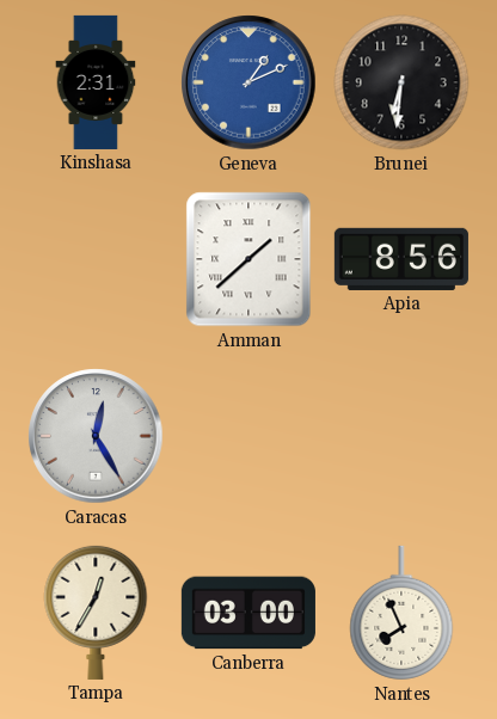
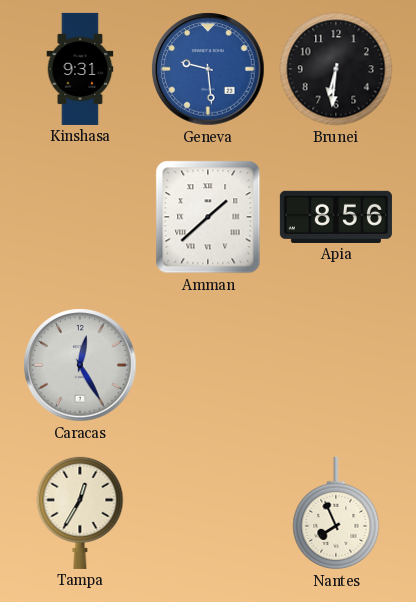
Kinshasa: 2:31 -> 9:31 (80, 69)
Geneva: 1:11 -> 9:29 (208, 69)
Canberra: 03:00 -> none (249, 613)
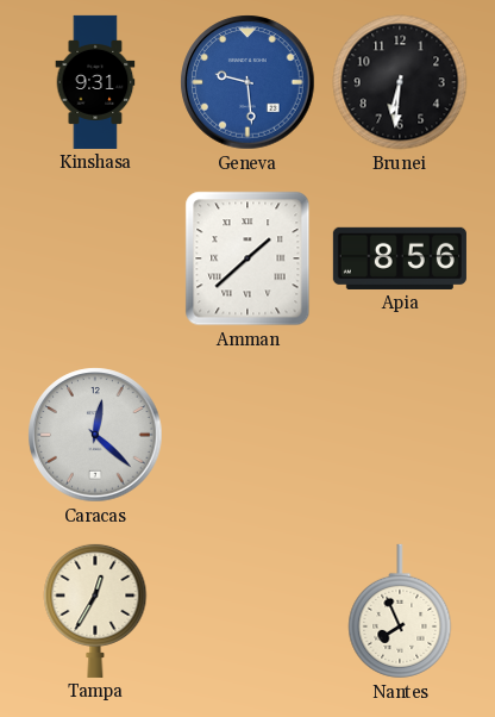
Caracas: 12:25 -> 12:22 (95, 435)
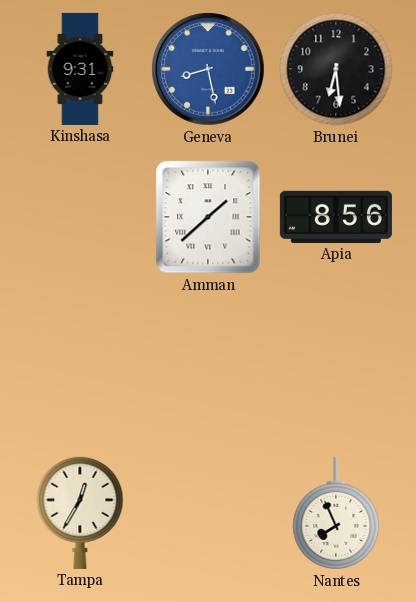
Geneva: 9:29 -> 8:28 (208, 69)
Brunei: 6:31 -> 6:29 (336, 69)
Caracas: 12:22 -> none (95, 435)
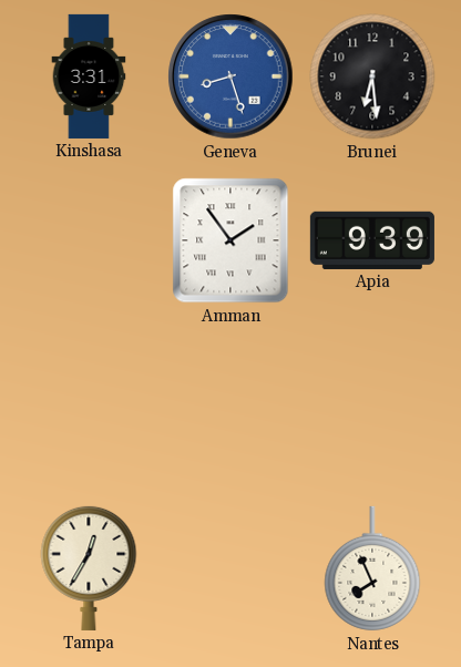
Kinshasa: 9:31 -> 3:31 (89, 76)
Geneva: 8:28 -> 8:27 (230, 76)
Amman: 1:38 -> 1:54 (230, 240)
Apia: 8:56 -> 9:39 (372, 240)
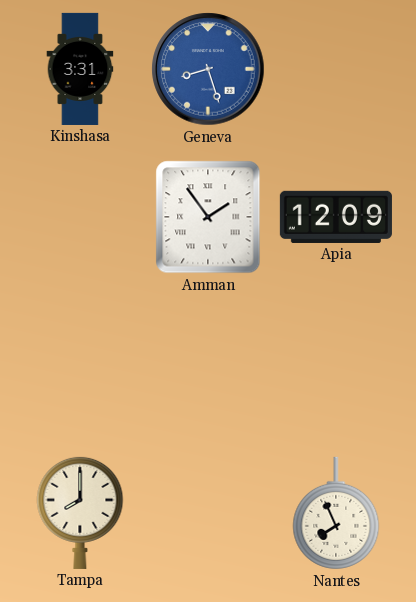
Brunei: 6:29 -> none (372, 76)
Apia: 9:39 -> 12:09 (336, 217)
Tampa: 12:35 -> 8:00 (80, 512)
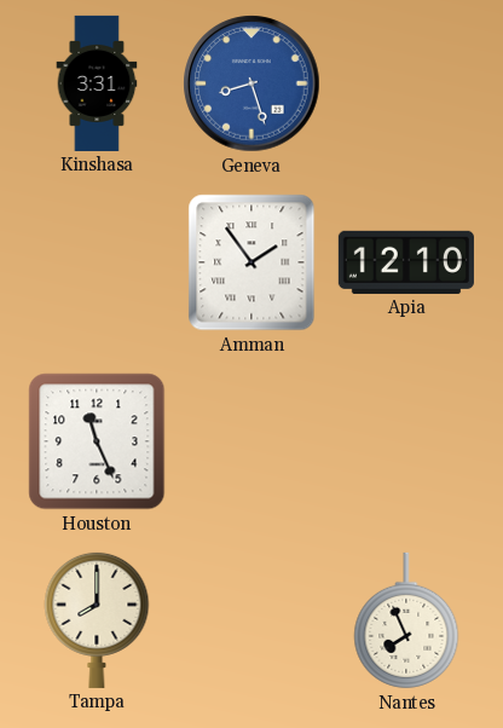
Apia: 12:09 -> 12:10 (406, 262)
Houston: none -> 11:26 (97, 441)
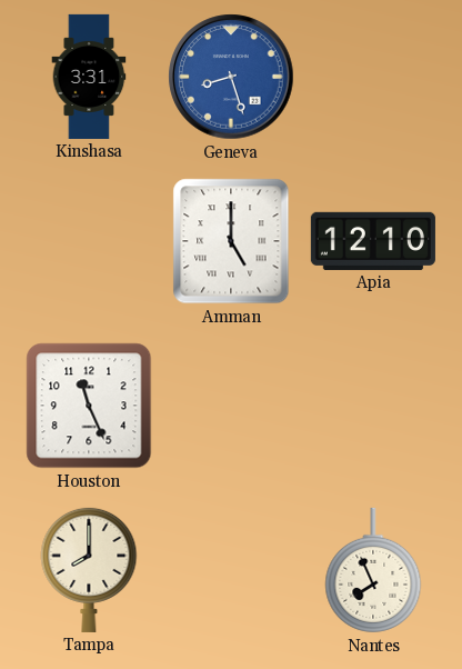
Amman: 1:54 -> 5:00 (231, 241)
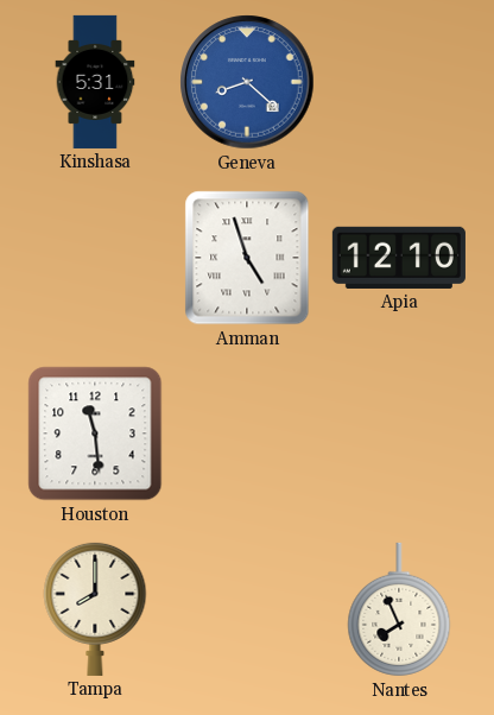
Kinshasa: 3:31 -> 5:31 (95, 82)
Geneva: 8:27 -> 8:22 (247, 82)
Amman: 5:00 -> 4:57 (247, 258)
Houston: 11:26 -> 11:29 (95, 434)
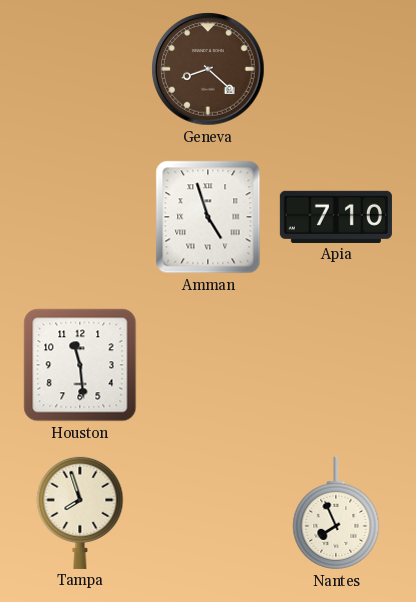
Kinshasa: 5:31 -> none (95, 82)
Geneva dial: blue -> brown (208, 69)
Apia: 12:10 -> 7:10 (336, 217)
Tampa: 8:00 -> 7:57 (80, 512)
